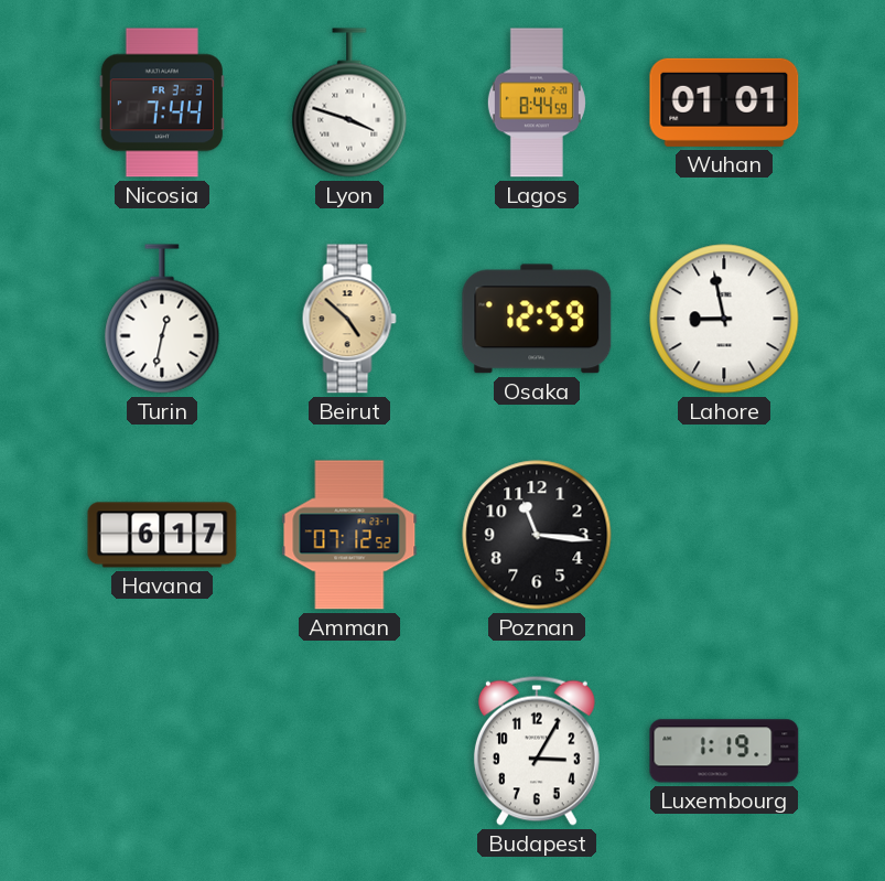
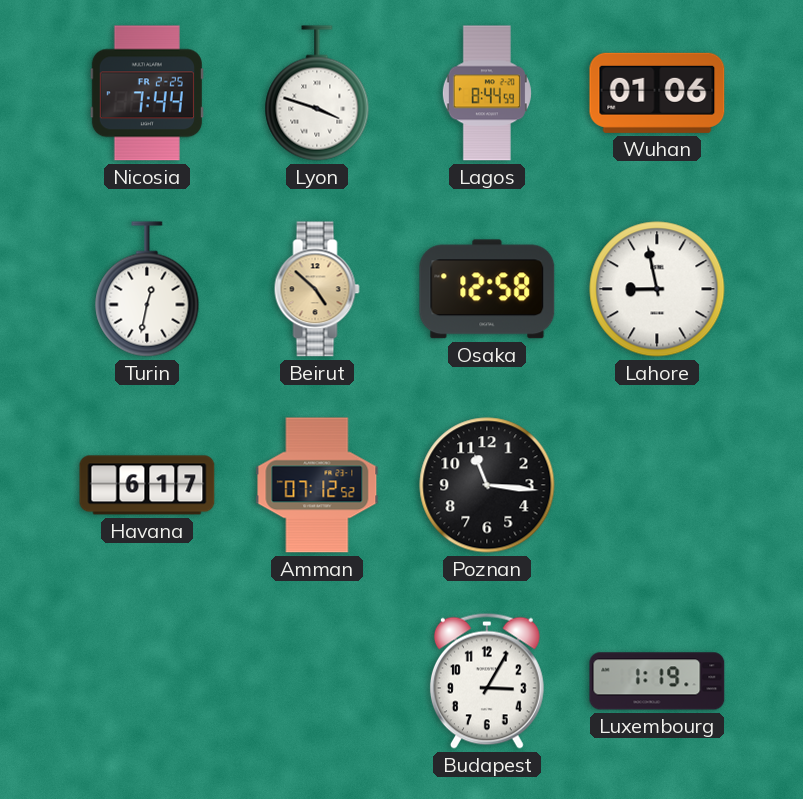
Nicosia date: FR 3-3 -> FR 2-25 (147, 93)
Wuhan: 01:01 -> 01:06 (657, 93)
Osaka: 12:59 -> 12:58 (487, 289)
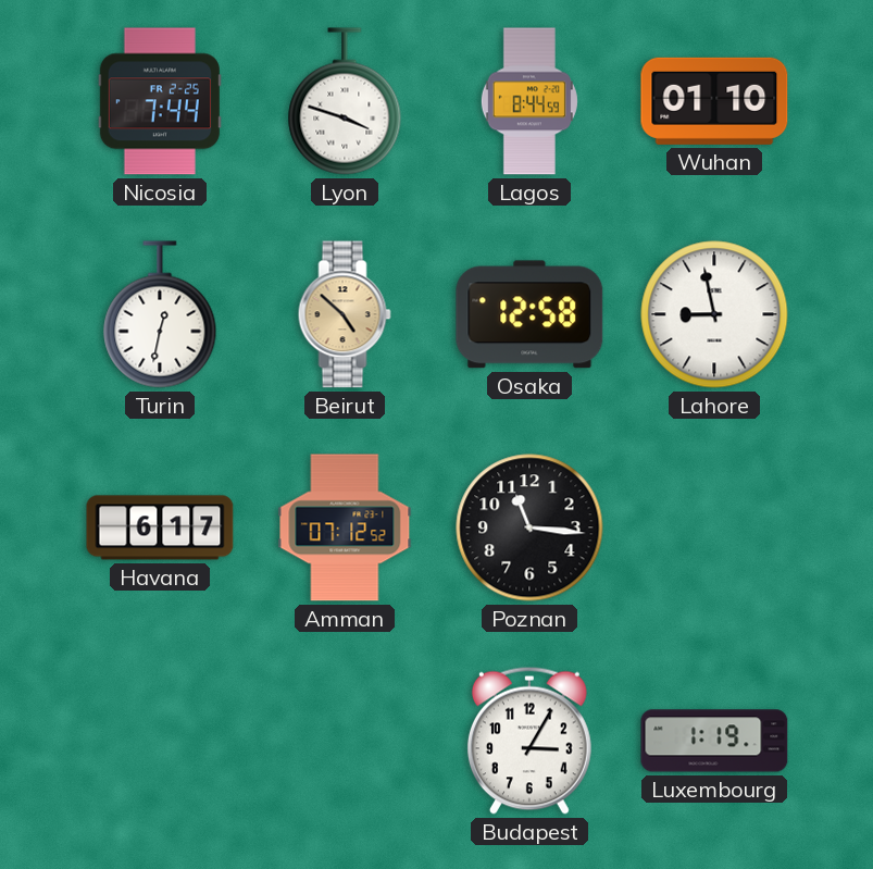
Wuhan: 01:06 -> 01:10 (714, 101)
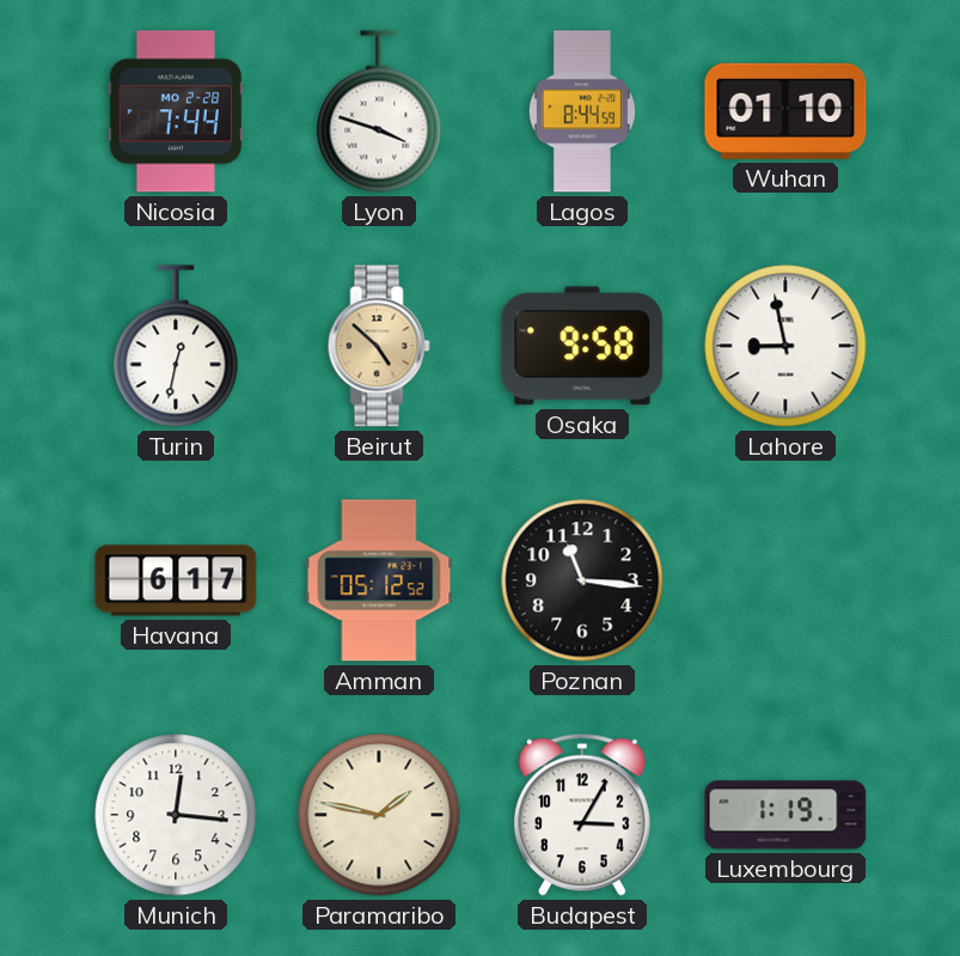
Nicosia date: FR 2-25 -> MO 2-28 (176, 111)
Osaka: 12:58 -> 9:58 (582, 346)
Amman: 07:12 -> 05:12 (379, 580)
Munich: none -> 12:16 (176, 815)
Paramaribo: none -> 1:47 (379, 815)
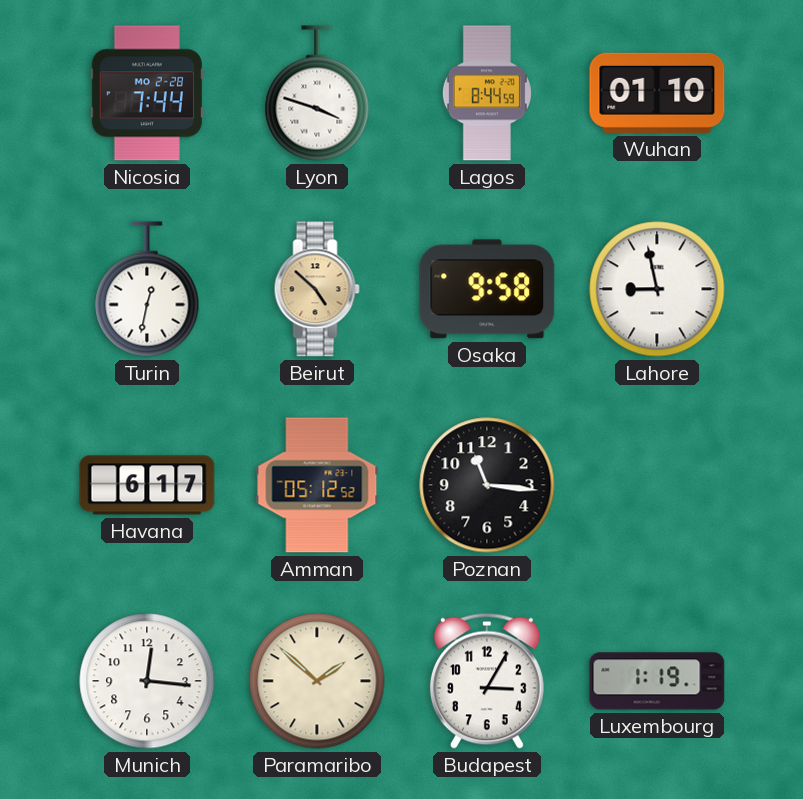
Paramaribo: 1:47 -> 1:52 (317, 681)
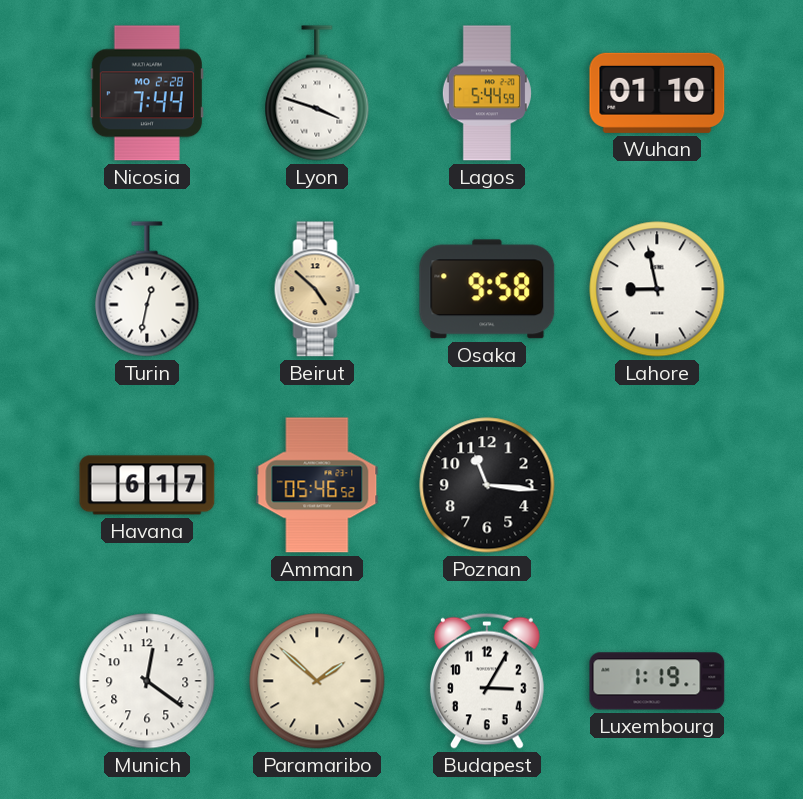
Lagos: 8:44 -> 5:44 (487, 93)
Amman: 05:12 -> 05:46 (317, 485)
Munich: 12:16 -> 12:21 (147, 681)
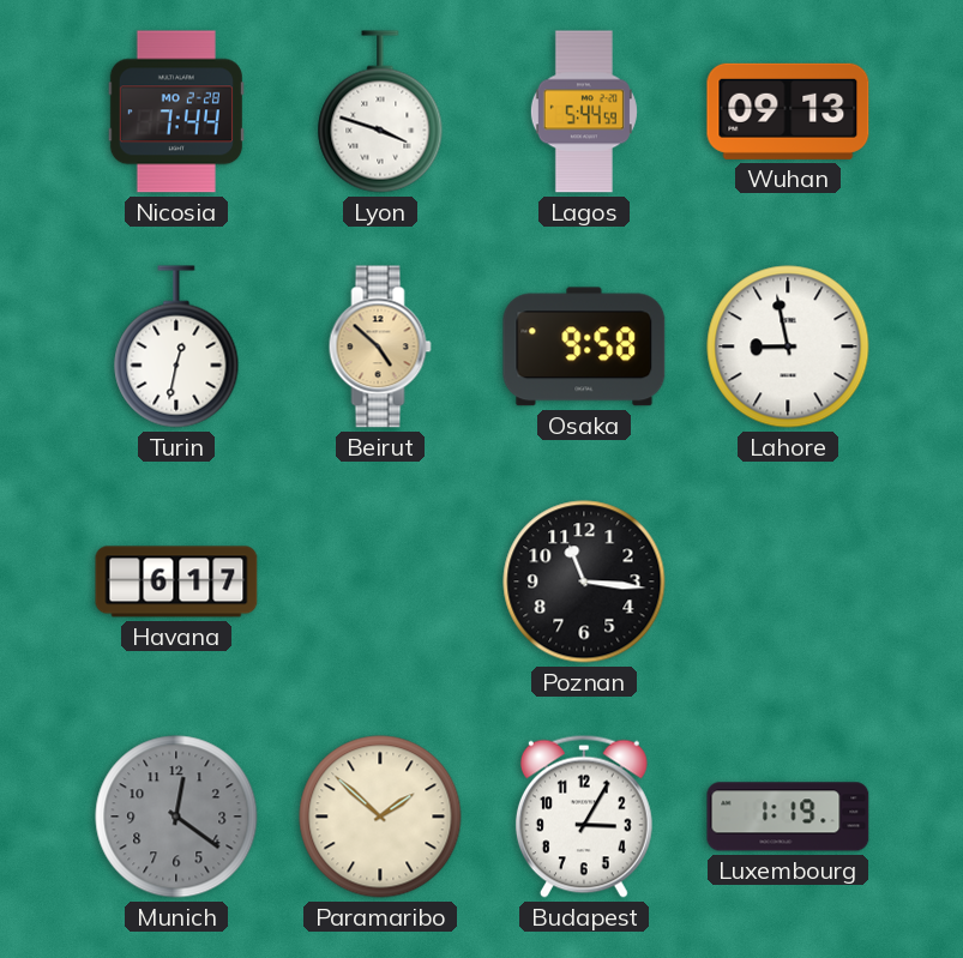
Wuhan: 01:10 -> 09:13 (788, 112)
Amman: 05:46 -> none (317, 485)
Munich dial: white -> grey (176, 817)
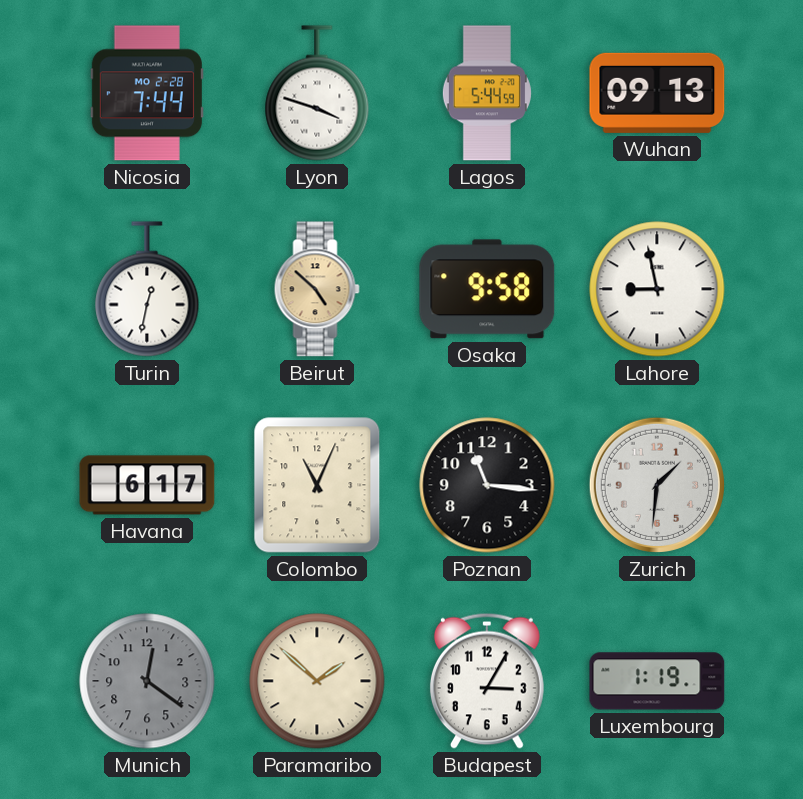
Colombo: none -> 11:04 (317, 485)
Zurich: none -> 1:31 (657, 485)
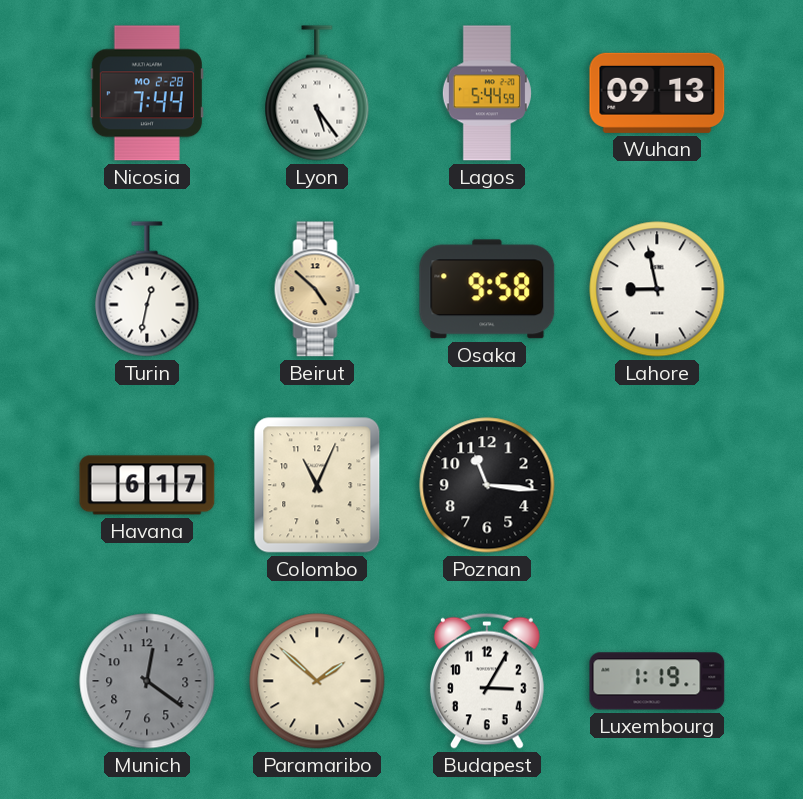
Lyon: 3:48 -> 5:24 (317, 93)
Zurich: 1:31 -> none (657, 485)
